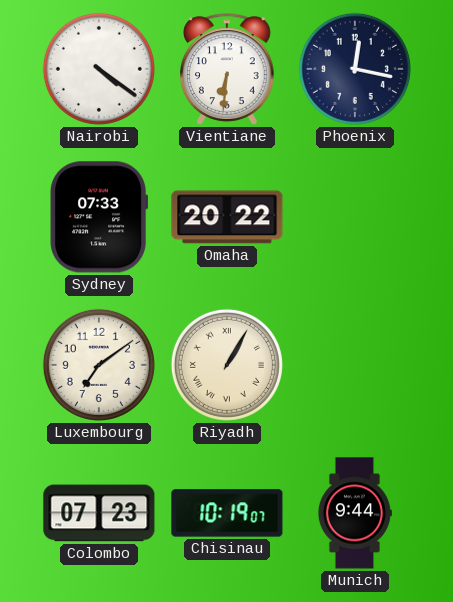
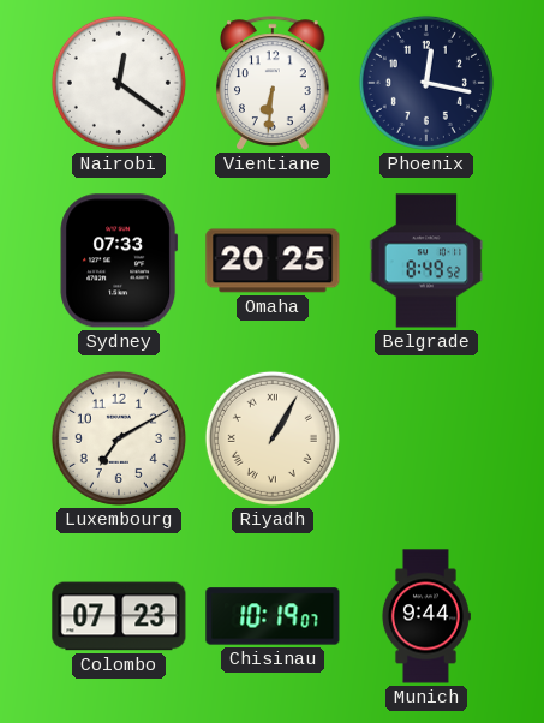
Nairobi: 4:21 -> 12:21 (119, 83)
Omaha: 20:22 -> 20:25 (273, 261)
Belgrade: none -> 8:49 (426, 261)
Luxembourg: 7:09 -> 7:10 (119, 438)
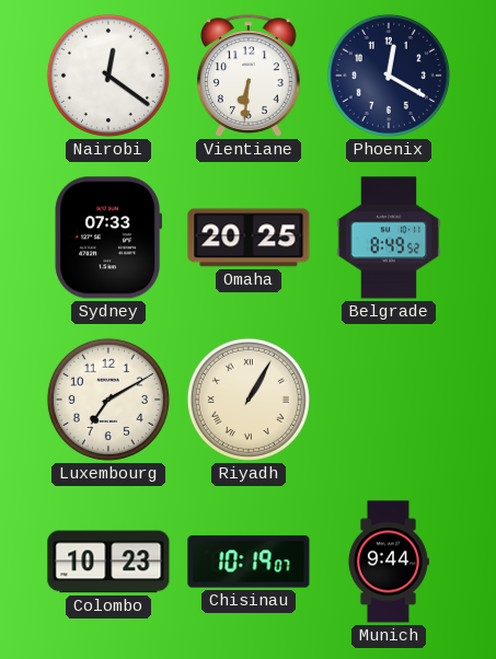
Phoenix: 12:17 -> 12:20 (389, 76)
Colombo: 07:23 -> 10:23 (108, 562)
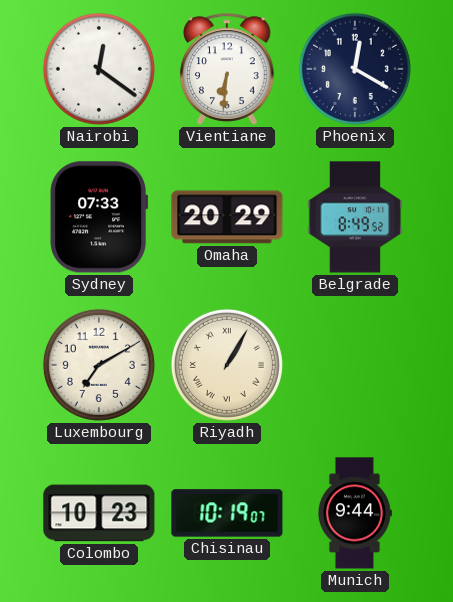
Omaha: 20:25 -> 20:29 (227, 217)
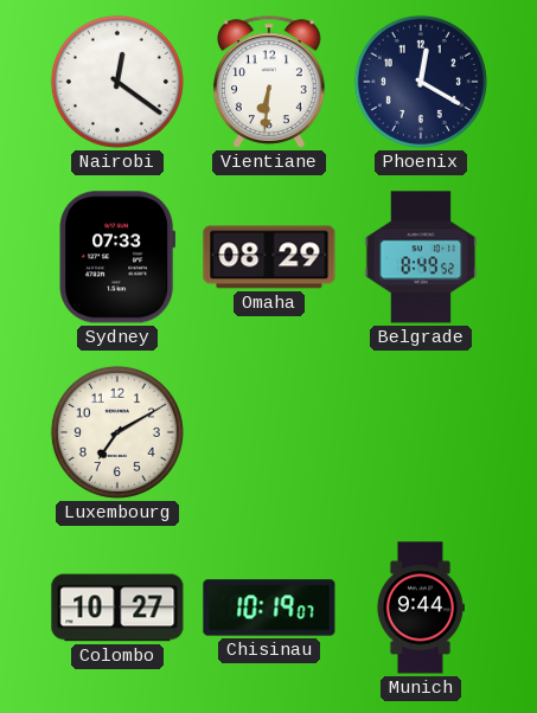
Omaha: 20:29 -> 08:29 (269, 257)
Riyadh: 1:05 -> none (227, 365)
Colombo: 10:23 -> 10:27 (117, 608)
